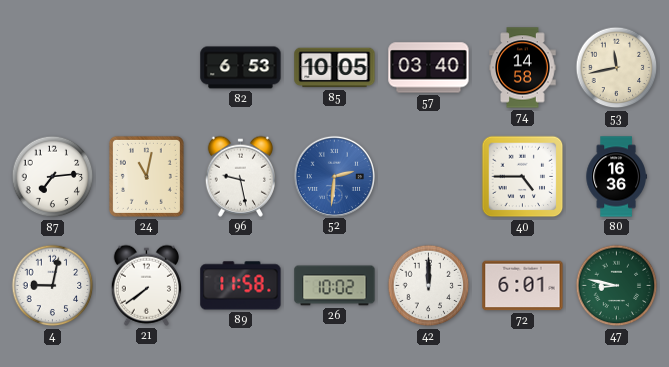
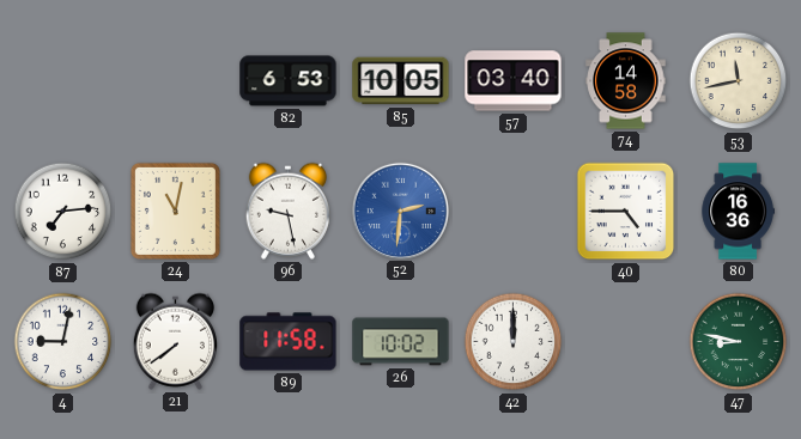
72: 6:01 -> none (523, 286)
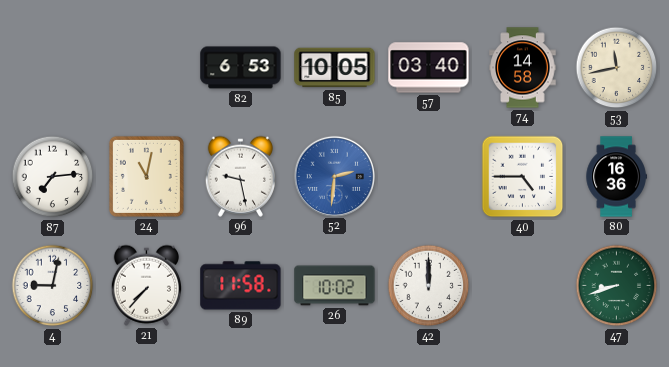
21: 7:39 -> 7:37 (146, 285)
47: 8:47 -> 8:42 (617, 286)
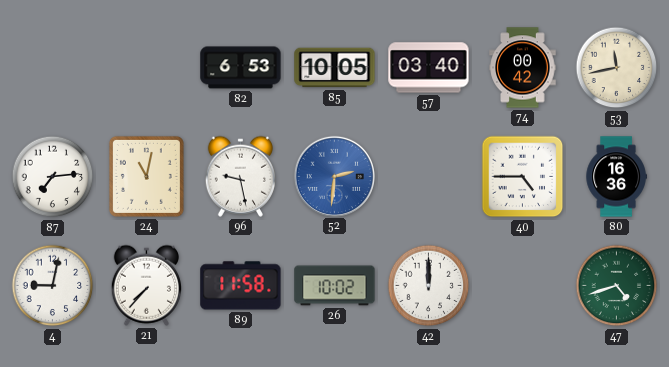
74: 14:58 -> 00:42 (523, 68)
47: 8:42 -> 4:42 (617, 286)
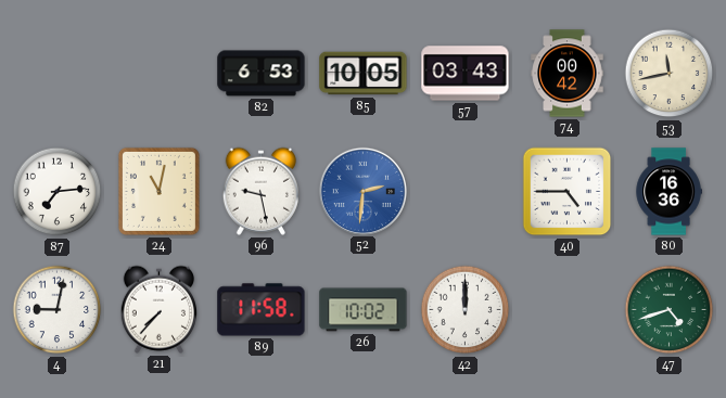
57: 03:40 -> 03:43 (466, 74)
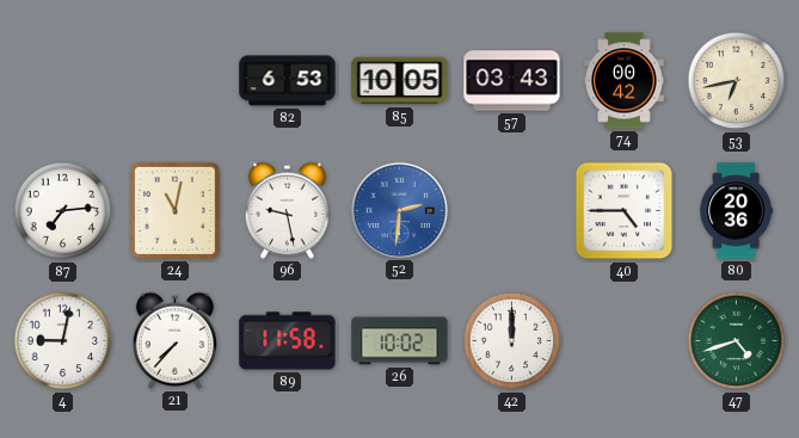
53: 11:43 -> 6:43 (737, 81)
80: 16:36 -> 20:36 (736, 211)
